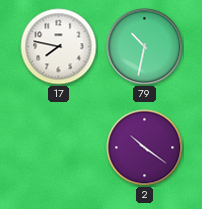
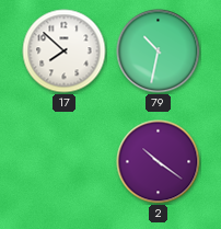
17: 7:47 -> 7:52 (65, 51)
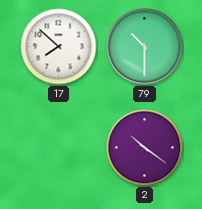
79: 10:32 -> 10:30 (145, 47)
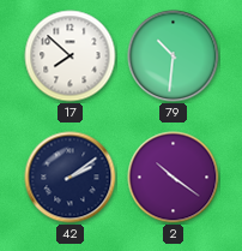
79: 10:30 -> 10:31 (174, 56)
42: none -> 2:09 (71, 178)
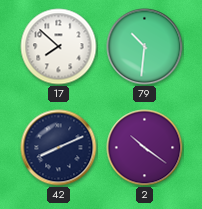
42: 2:09 -> 8:11 (59, 148)
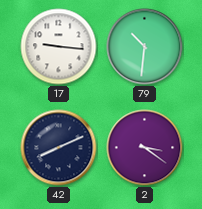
17: 7:52 -> 9:16 (59, 47)
2: 10:21 -> 3:21 (145, 148)
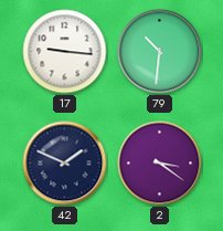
42: 8:11 -> 1:49 (65, 164)
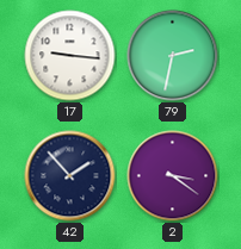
79: 10:31 -> 2:32 (173, 56)
42: 1:49 -> 1:53 (70, 176)
